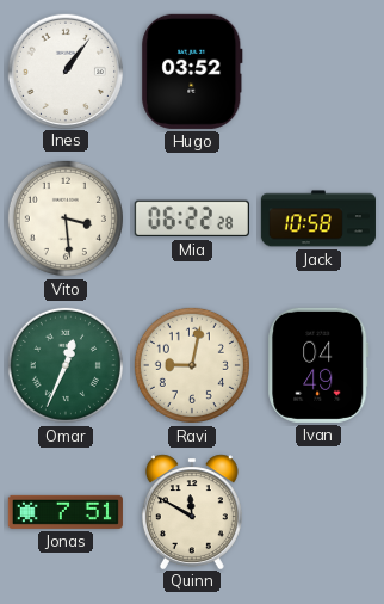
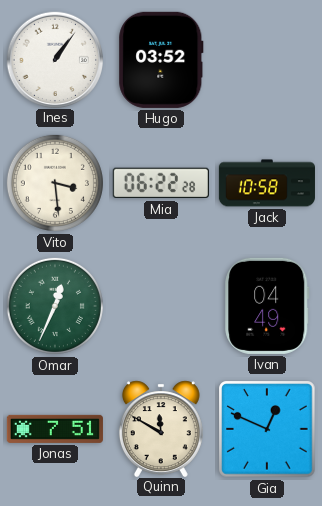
Ravi: 9:02 -> none (192, 365)
Gia: none -> 12:49 (267, 429)
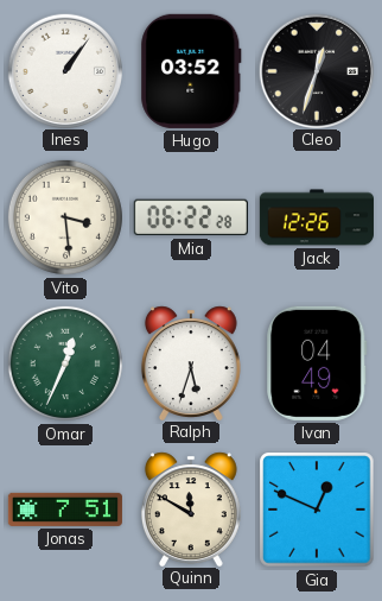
Cleo: none -> 12:33 (316, 70)
Jack: 10:58 -> 12:26 (317, 217)
Ralph: none -> 5:33 (191, 362)
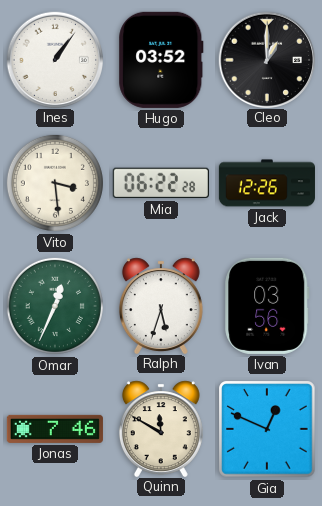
Cleo: 12:33 -> 1:00 (266, 59)
Ivan: 04:49 -> 03:56 (267, 306)
Jonas: 7:51 -> 7:46 (55, 429)
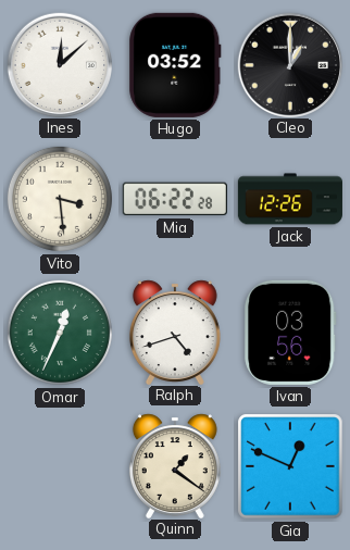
Ines: 1:06 -> 12:08 (59, 64)
Ralph: 5:33 -> 4:42 (175, 332)
Jonas: 7:46 -> none (55, 429)
Quinn: 11:50 -> 1:21 (175, 465)
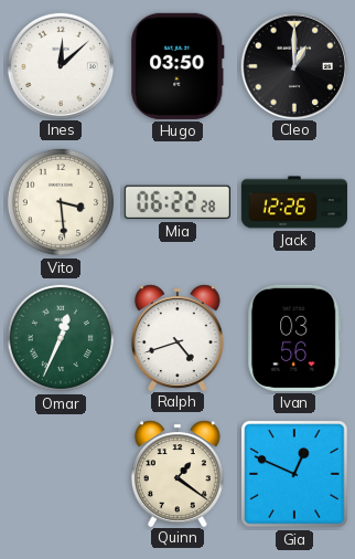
Hugo: 03:52 -> 03:50 (177, 66)
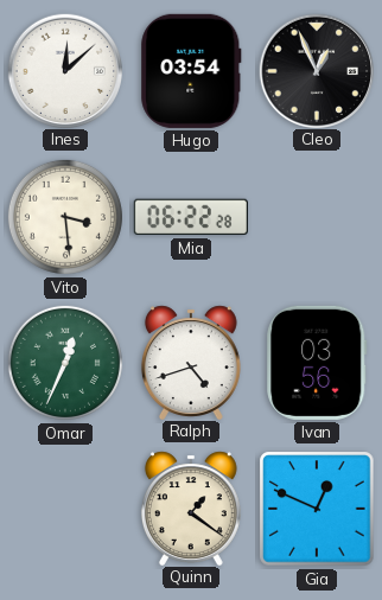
Hugo: 03:50 -> 03:54 (191, 71)
Cleo: 1:00 -> 12:56 (316, 70)
Jack: 12:26 -> none (294, 202)
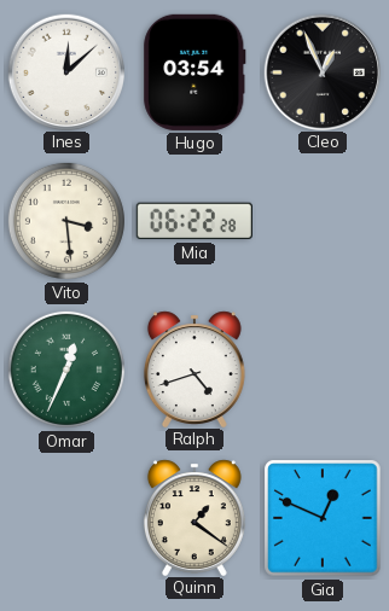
Ivan: 03:56 -> none (317, 363)
